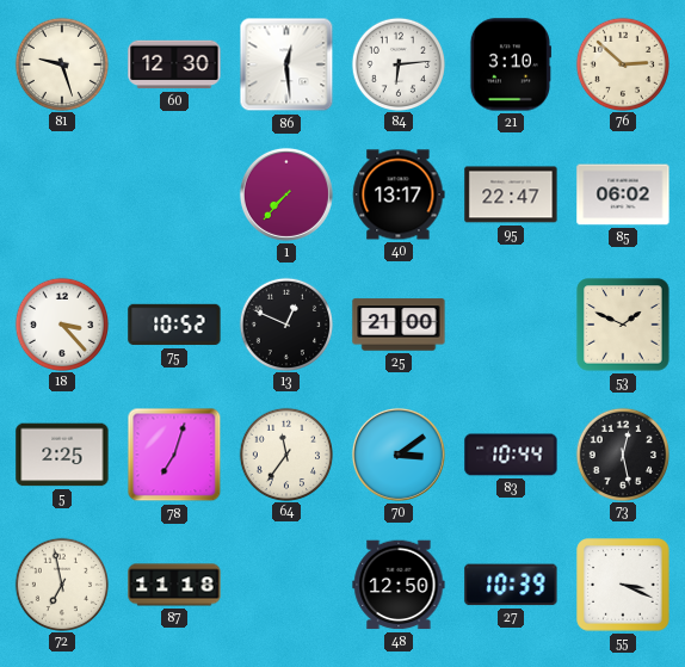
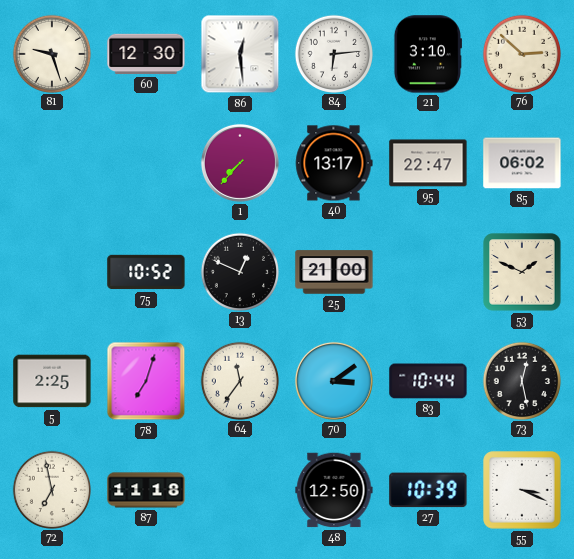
18: 3:23 -> none (61, 323)
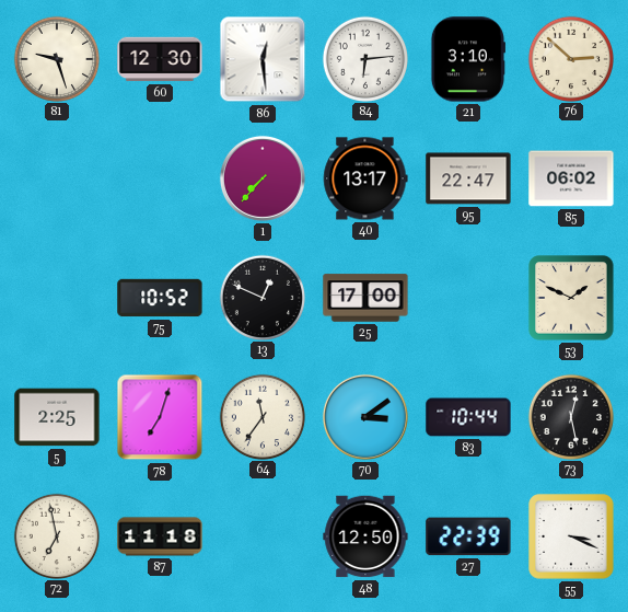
25: 21:00 -> 17:00 (365, 298)
27: 10:39 -> 22:39 (468, 536)
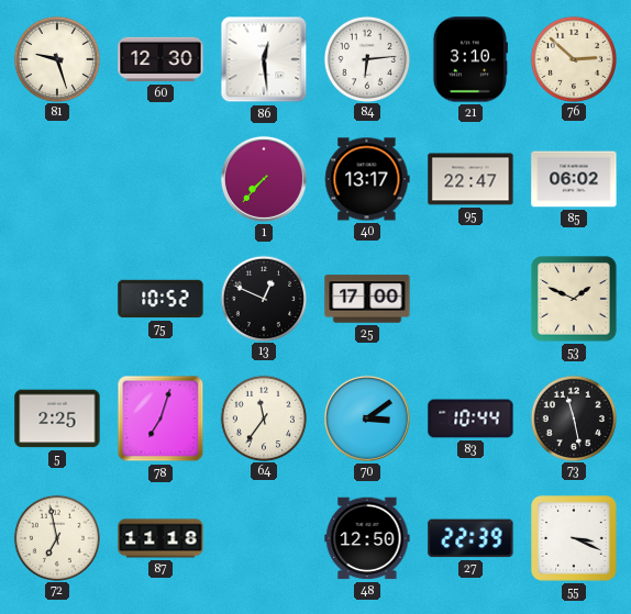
73: 12:28 -> 11:28 (573, 417)
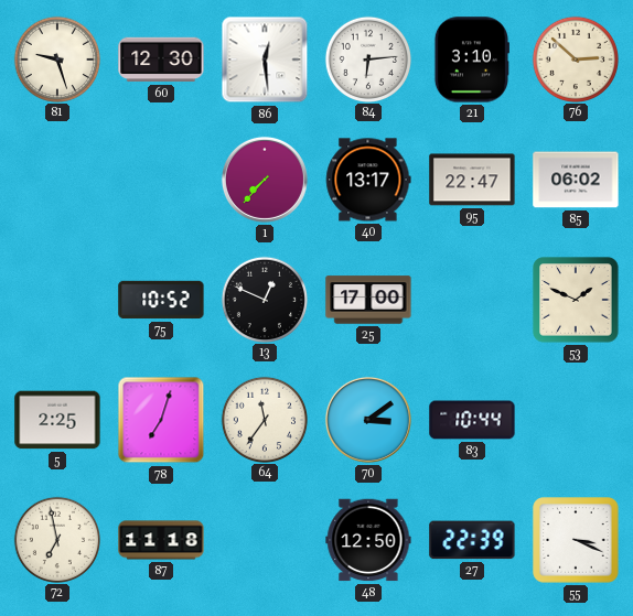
73: 11:28 -> none (573, 417)
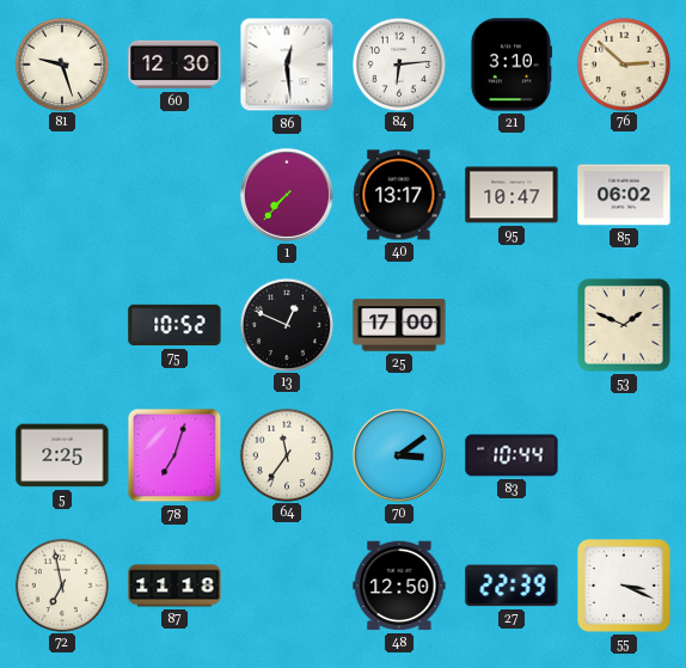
95: 22:47 -> 10:47 (512, 195)
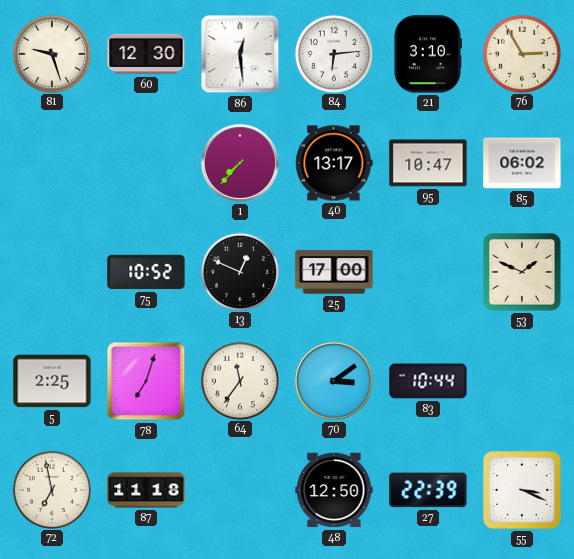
76: 2:52 -> 2:55 (521, 53)
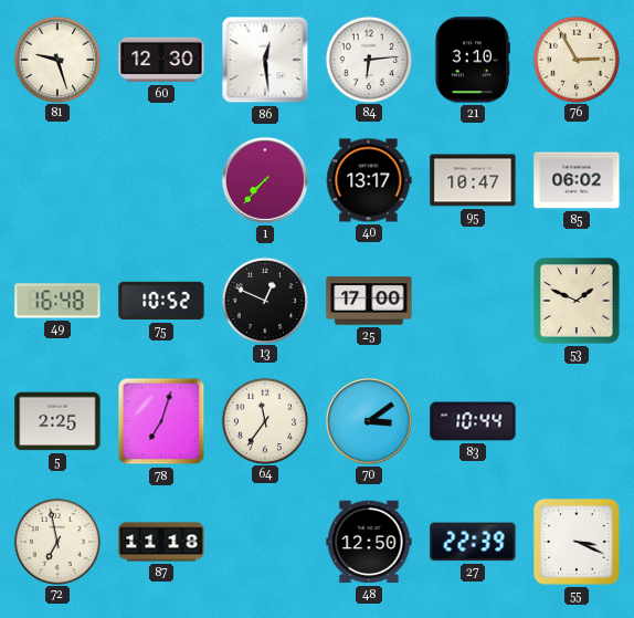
49: none -> 16:48 (57, 301)
